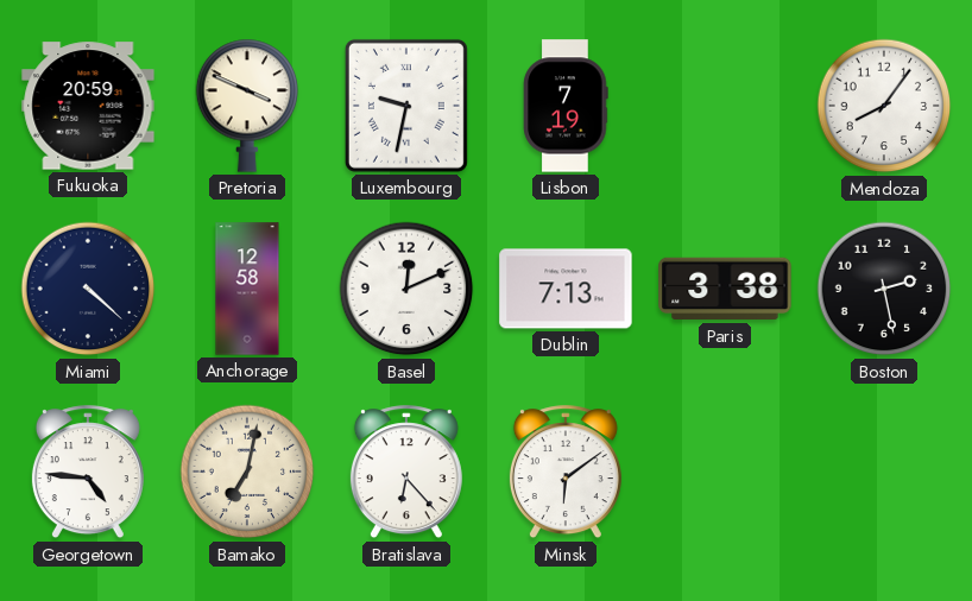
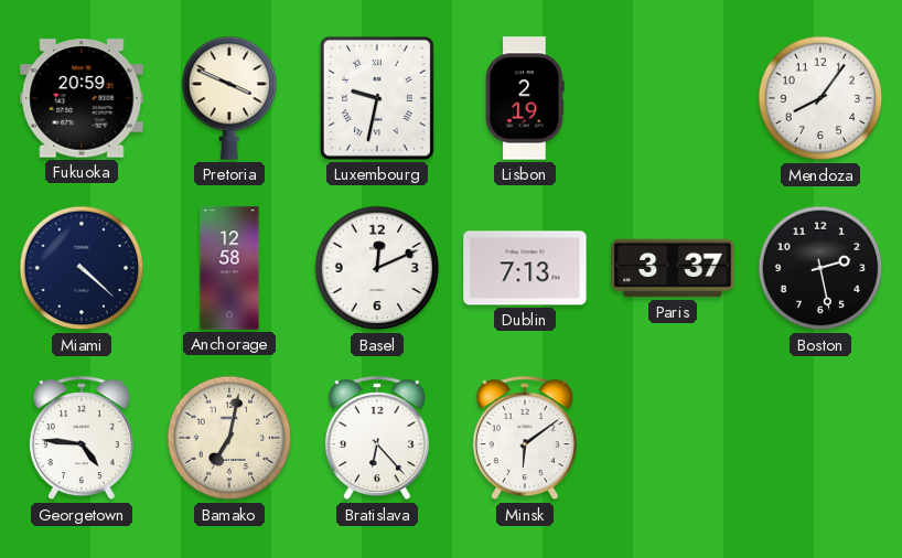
Lisbon: 7:19 -> 2:19 (525, 98)
Paris: 3:38 -> 3:37 (673, 268)
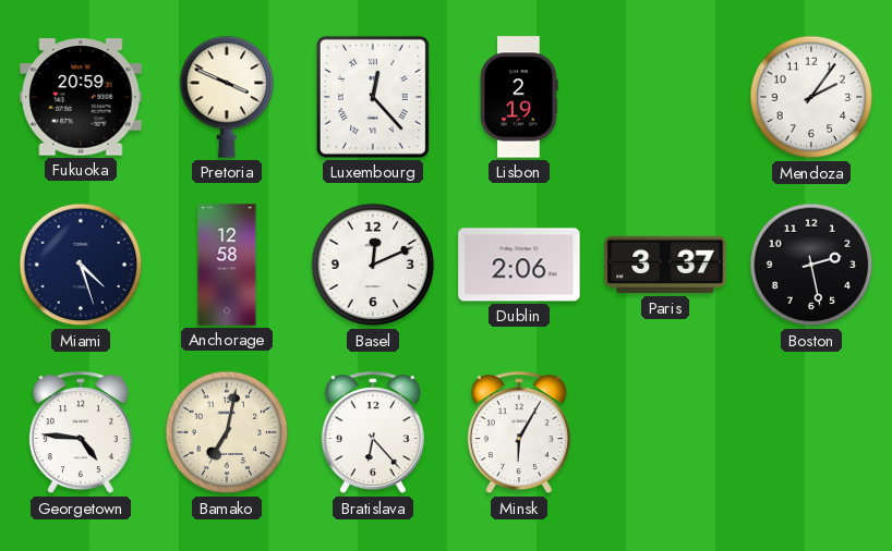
Luxembourg: 9:32 -> 12:23 (373, 97)
Mendoza: 8:06 -> 2:06 (811, 97)
Miami: 4:22 -> 4:27 (81, 265)
Dublin: 7:13 -> 2:06 (519, 265)
Minsk: 6:09 -> 6:05 (519, 433)
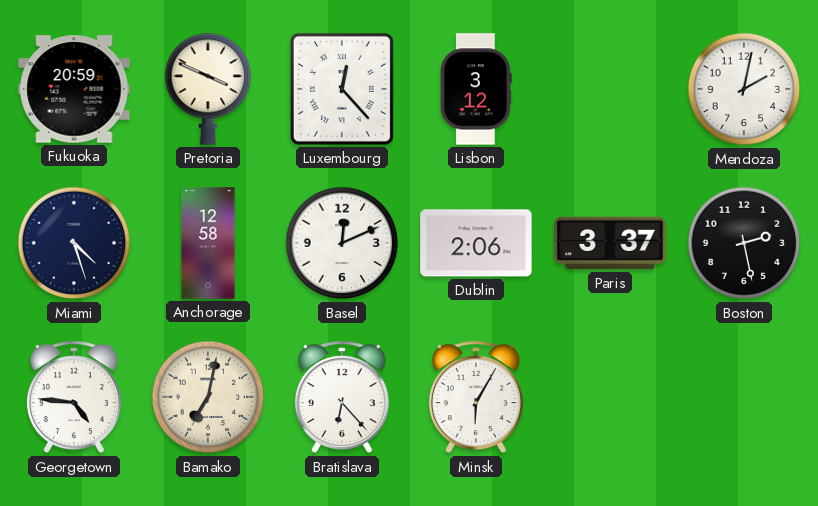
Lisbon: 2:19 -> 3:12 (476, 89)
Mendoza: 2:06 -> 2:02 (744, 89)
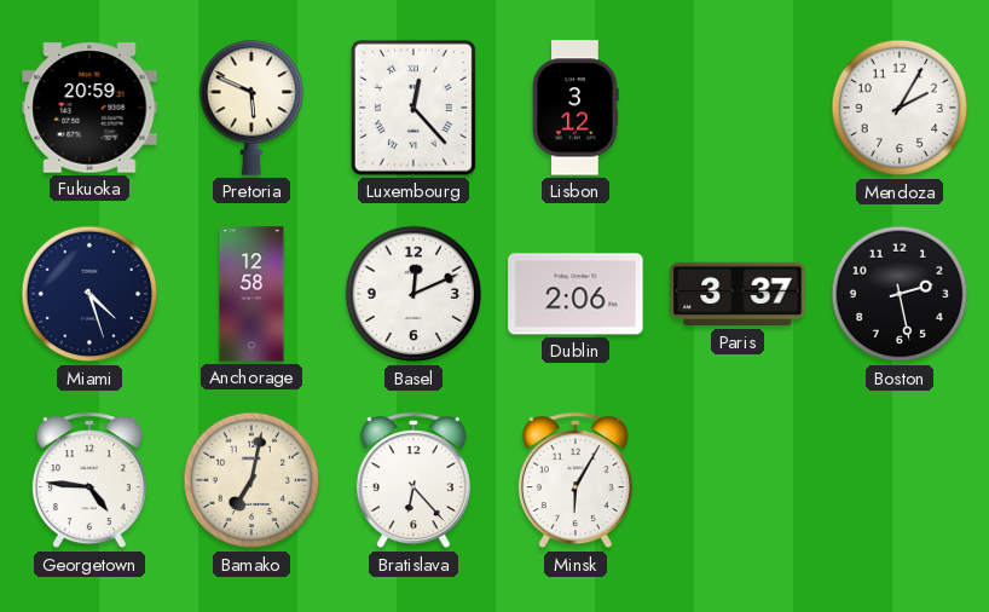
Pretoria: 3:49 -> 5:49 (251, 108)
Mendoza: 2:02 -> 2:05 (900, 108)
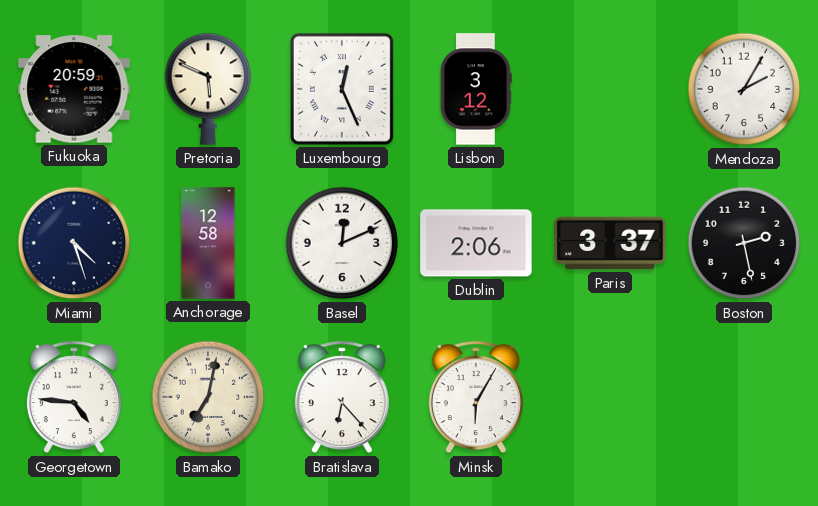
Luxembourg: 12:23 -> 12:26 (342, 89)
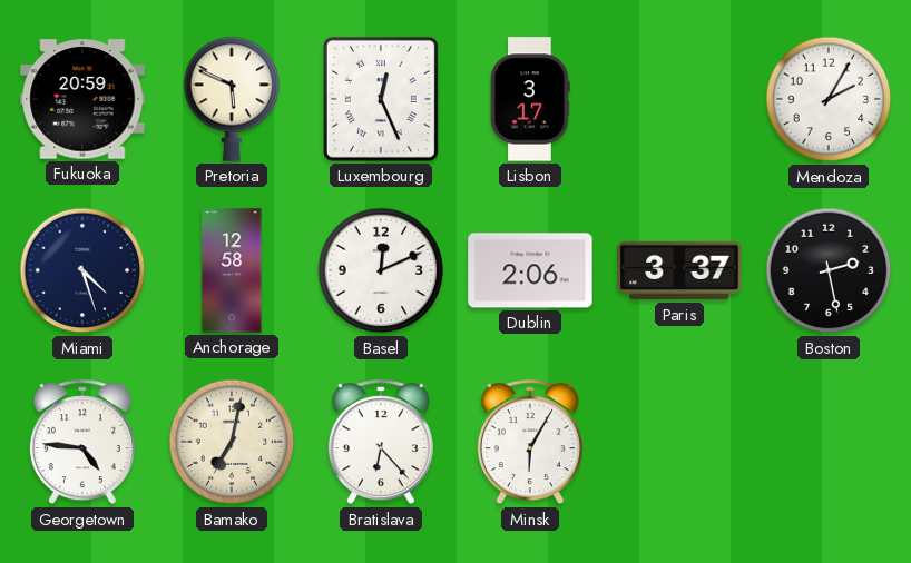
Lisbon: 3:12 -> 3:17 (530, 99)
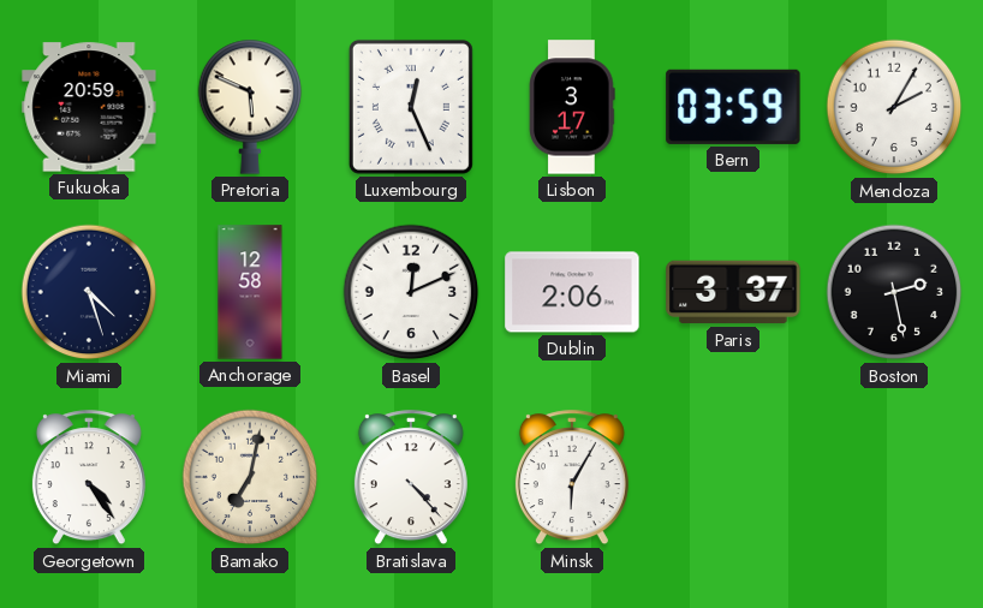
Bern: none -> 03:59 (733, 107)
Georgetown: 4:46 -> 4:24 (89, 478)
Bratislava: 6:23 -> 4:23 (411, 478)
